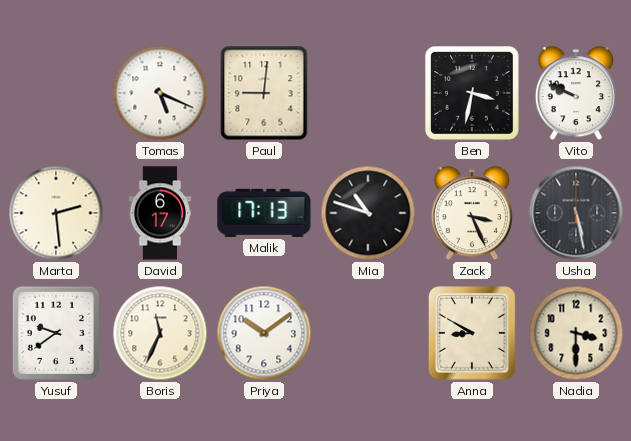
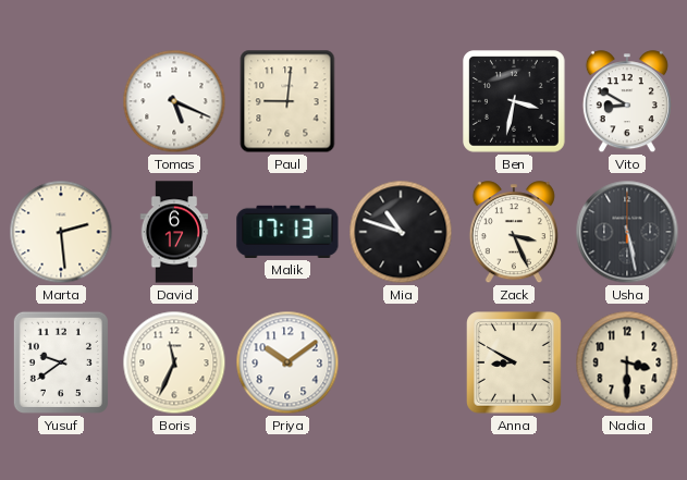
Vito: 9:49 -> 8:50 (627, 102)
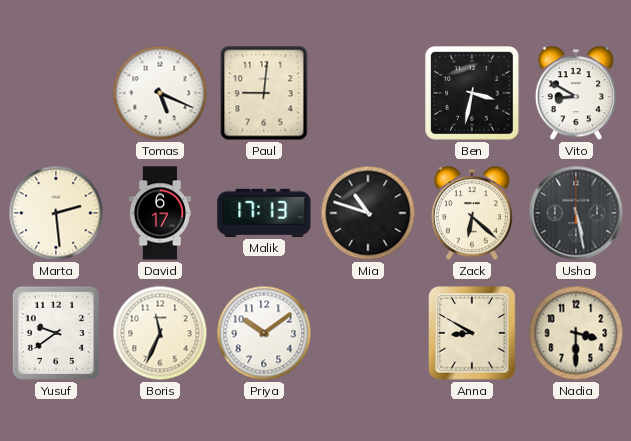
Zack: 3:26 -> 6:22 (472, 214)
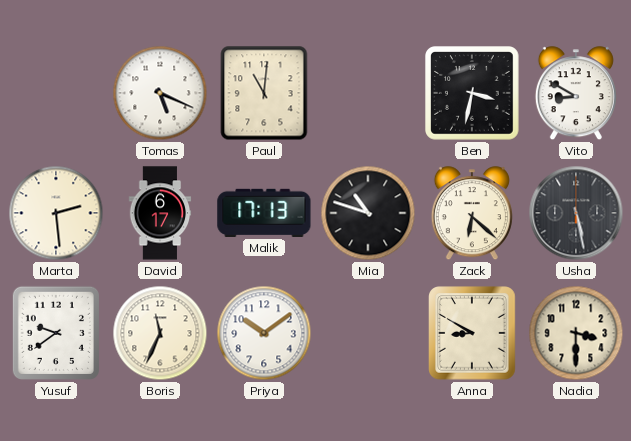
Paul: 9:01 -> 11:01 (264, 93)
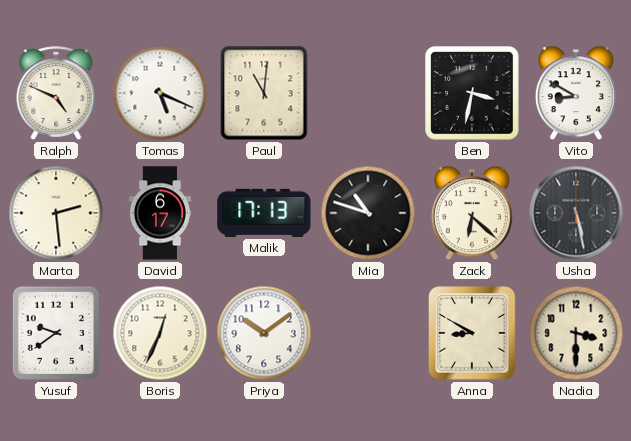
Ralph: none -> 4:49 (56, 93)
Boris: 11:34 -> 12:34 (160, 333)
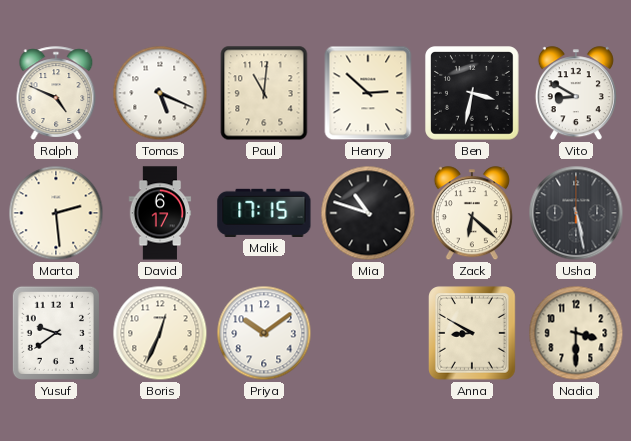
Henry: none -> 2:52 (368, 93)
Malik: 17:13 -> 17:15 (264, 213)
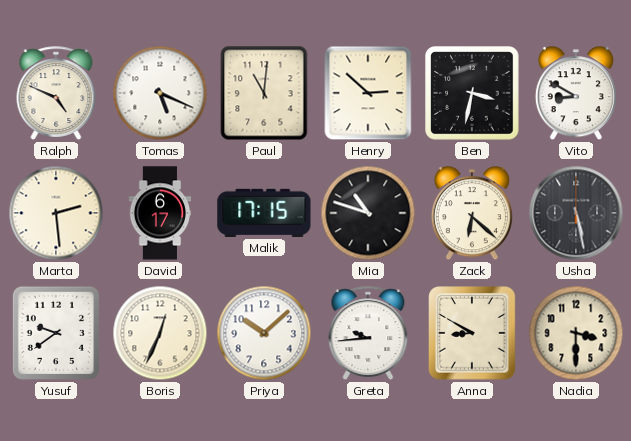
Priya: 10:09 -> 10:08 (264, 333)
Greta: none -> 9:44 (368, 333)
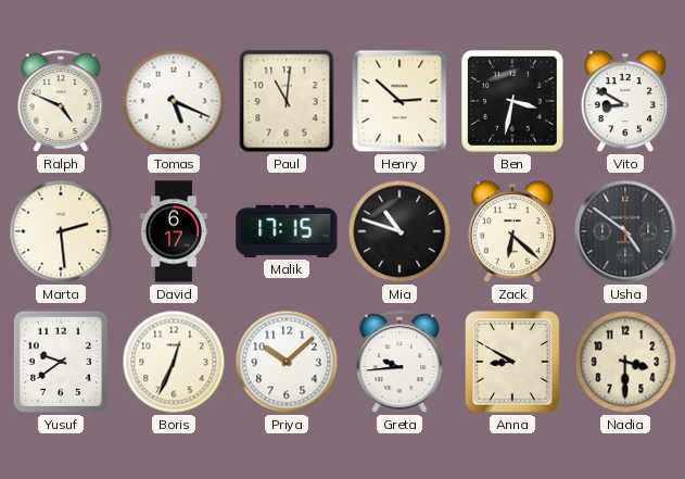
Usha: 5:28 -> 4:51 (625, 231)
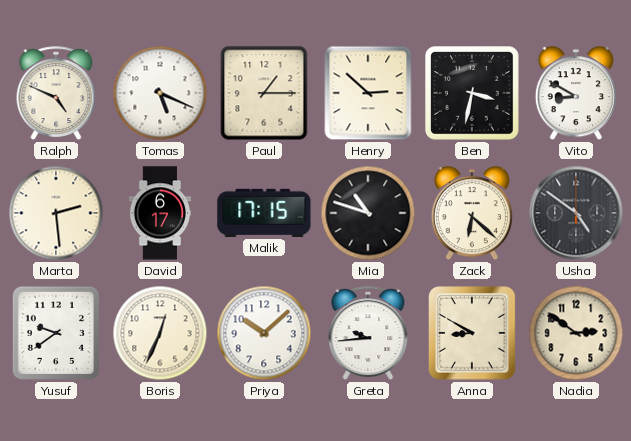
Paul: 11:01 -> 1:15 (264, 93)
Nadia: 3:30 -> 2:51 (576, 333)
